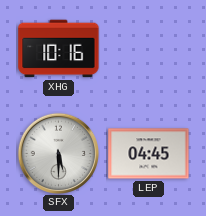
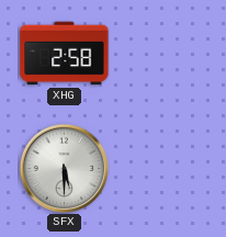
XHG: 10:16 -> 2:58 (65, 54)
LEP: 04:45 -> none (149, 154)
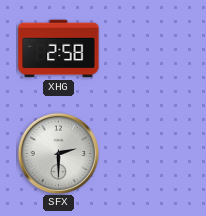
SFX: 5:30 -> 2:30 (58, 153)
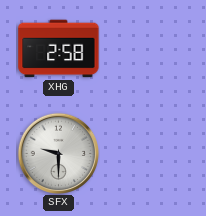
SFX: 2:30 -> 9:30 (58, 153)
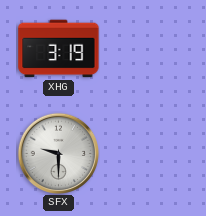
XHG: 2:58 -> 3:19 (59, 49)
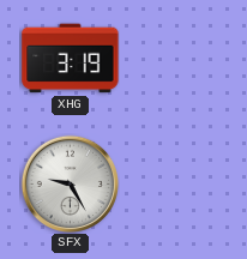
SFX: 9:30 -> 9:25 (70, 183)
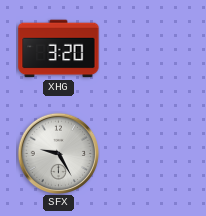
XHG: 3:19 -> 3:20 (59, 49)
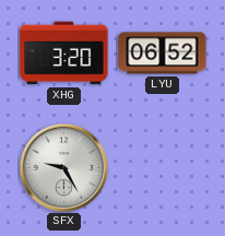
LYU: none -> 06:52 (163, 54)
